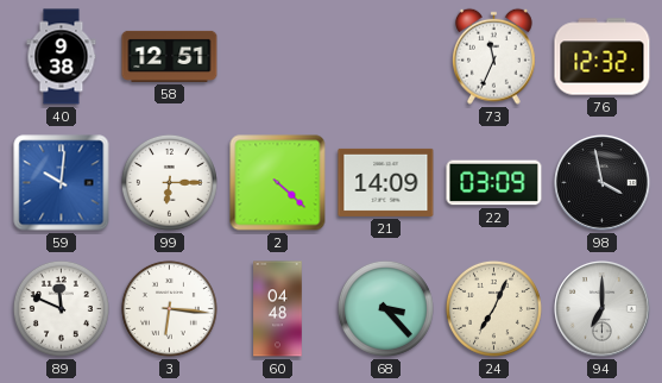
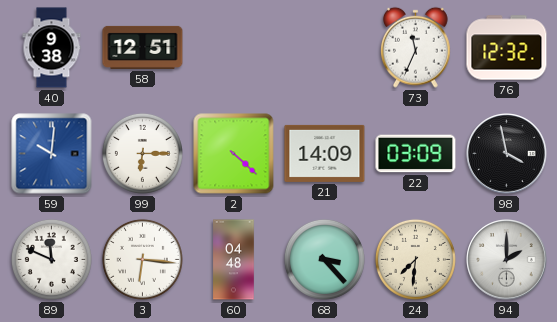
24: 7:04 -> 7:31 (415, 259)
94: 7:00 -> 2:00 (507, 260)
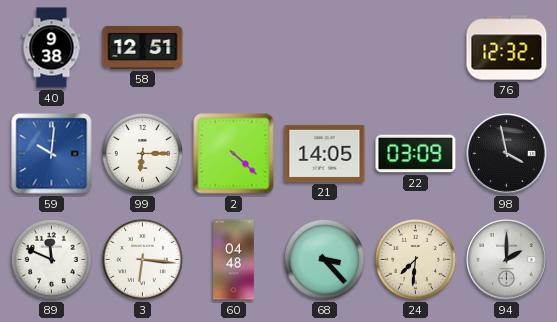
73: 11:34 -> none (416, 47)
21: 14:09 -> 14:05 (325, 153)
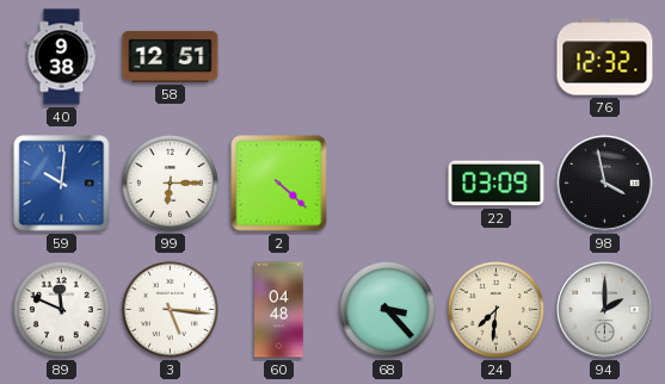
21: 14:05 -> none (325, 153)
3: 6:16 -> 5:16 (170, 309)
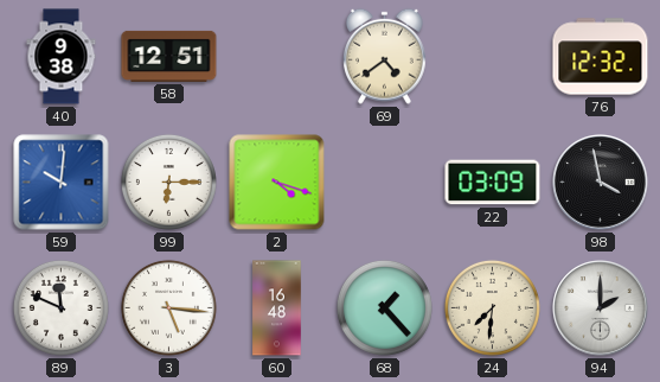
69: none -> 4:39 (385, 56)
2: 4:22 -> 4:18 (277, 183)
60: 04:48 -> 16:48 (277, 308)
68: 3:23 -> 1:23 (384, 307)
